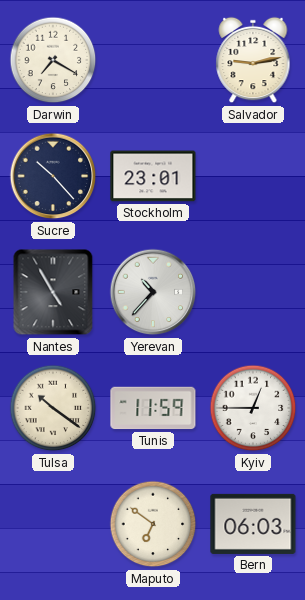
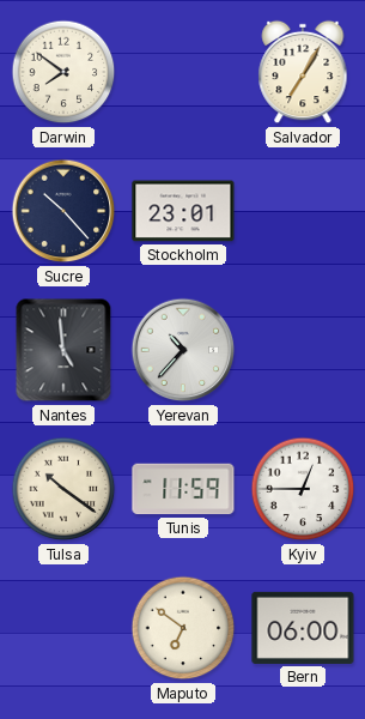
Darwin: 7:20 -> 7:51 (63, 72)
Salvador: 9:13 -> 7:05 (303, 72)
Nantes: 4:55 -> 4:59 (63, 350)
Bern: 06:03 -> 06:00 (303, 628)
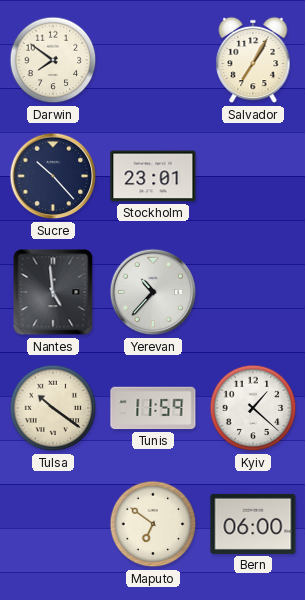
Kyiv: 12:45 -> 1:22 (253, 408)
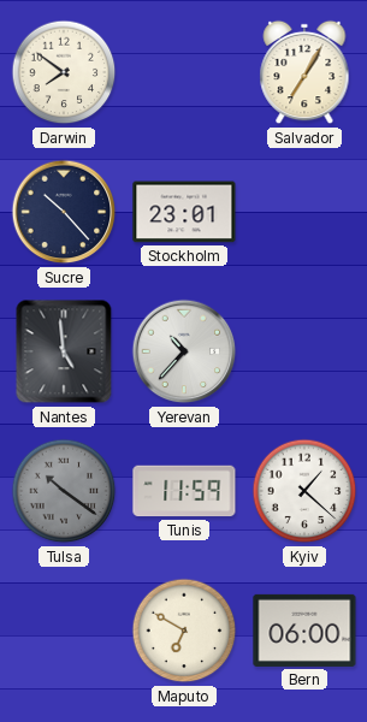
Tulsa dial: cream -> grey (64, 491)
Maputo: 6:51 -> 6:50 (184, 631)
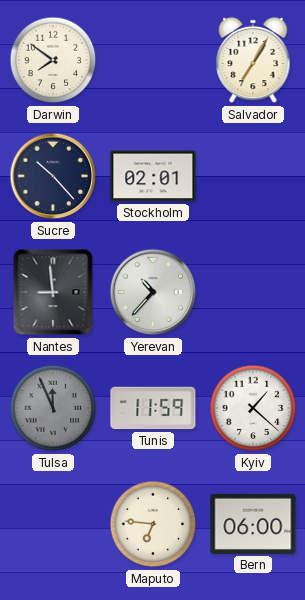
Stockholm: 23:01 -> 02:01 (153, 176)
Nantes: 4:59 -> 8:59 (53, 292)
Tulsa: 10:21 -> 11:56 (53, 408)
Maputo: 6:50 -> 6:46 (153, 524)
